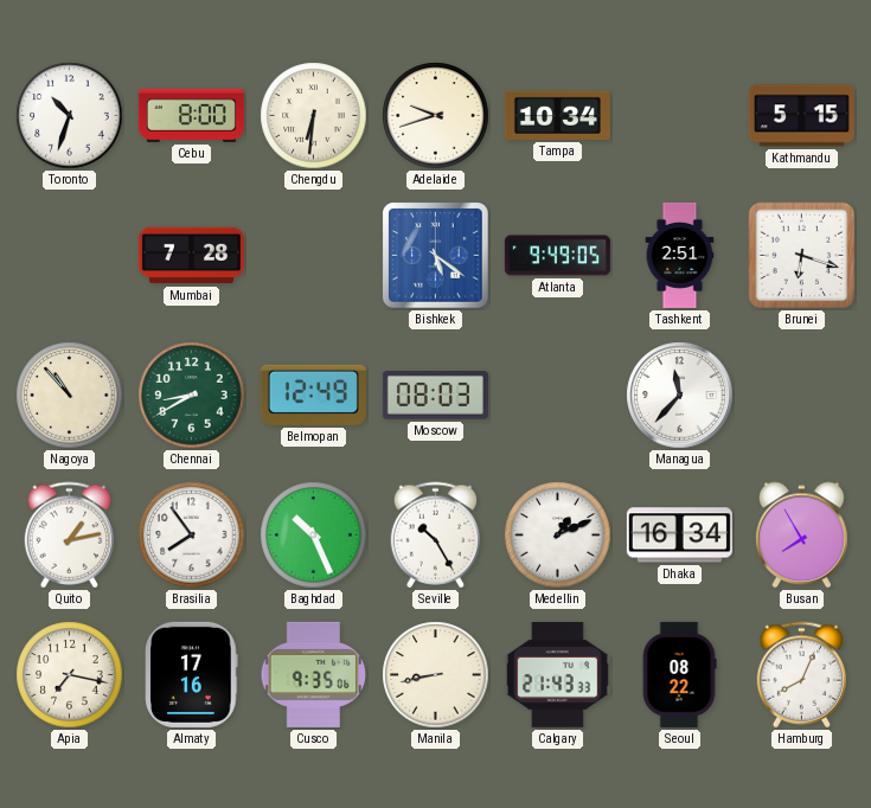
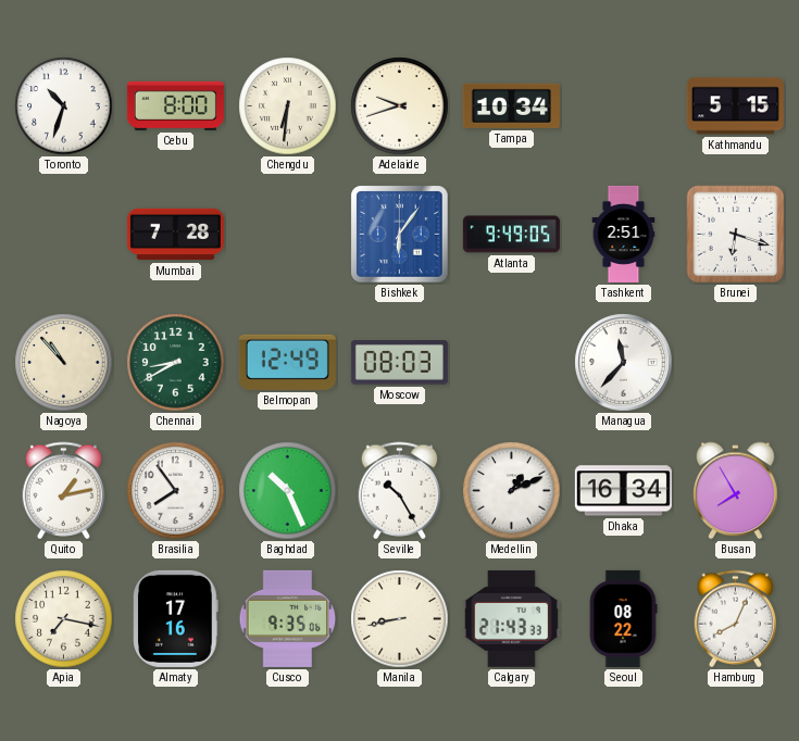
Bishkek: 5:21 -> 6:06 (400, 235)
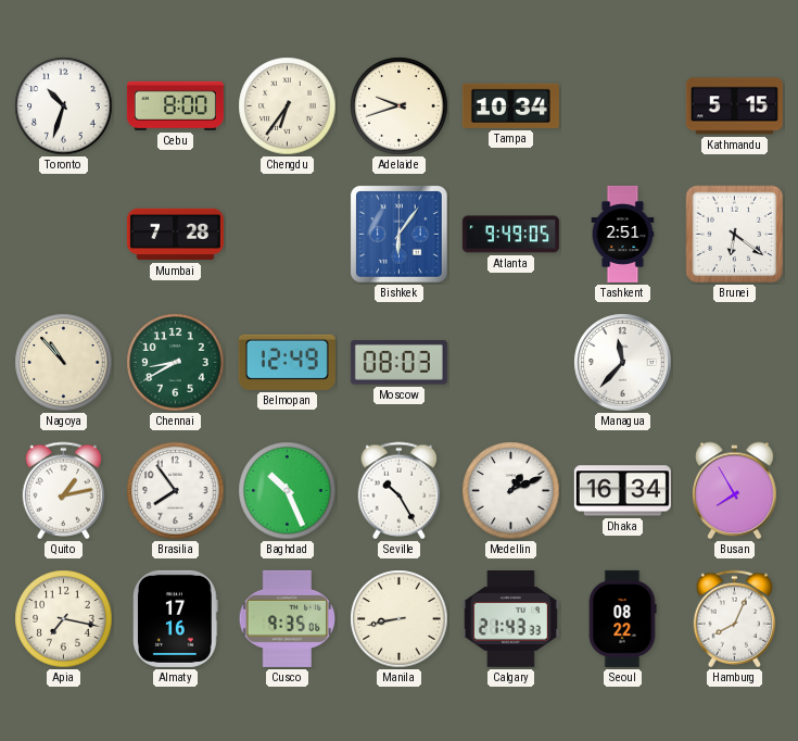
Chengdu: 6:31 -> 6:36 (288, 106)
Brunei: 6:18 -> 6:21 (735, 235)
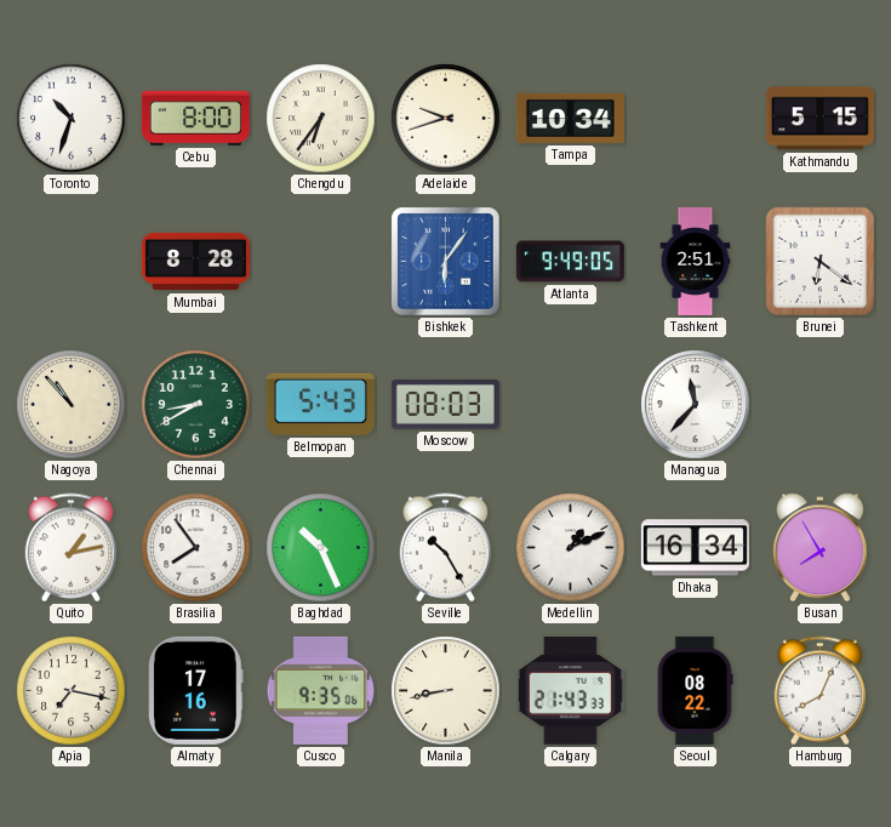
Mumbai: 7:28 -> 8:28 (195, 262)
Belmopan: 12:49 -> 5:43 (320, 404)
